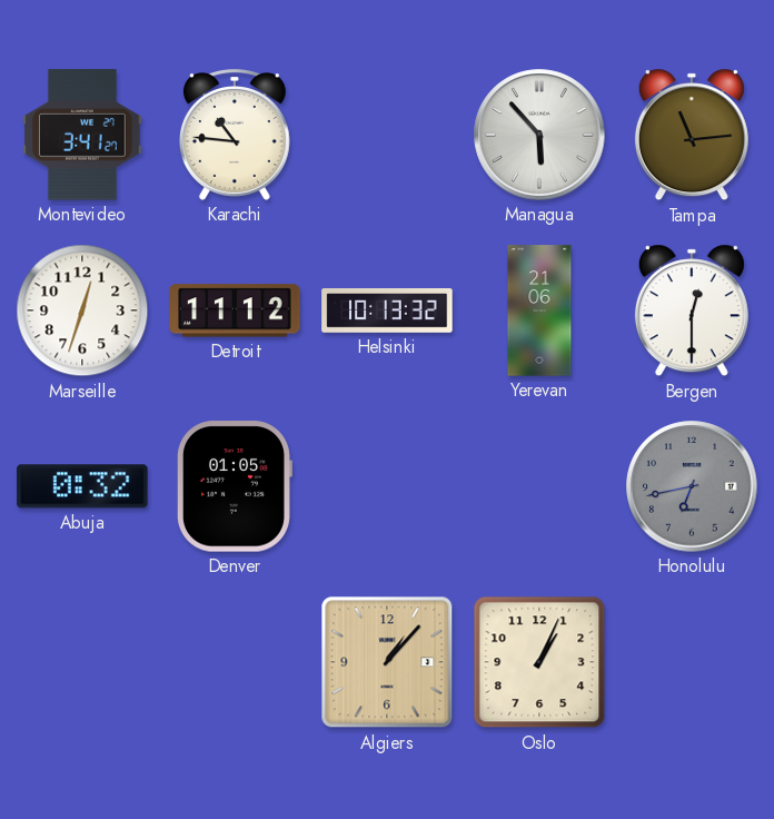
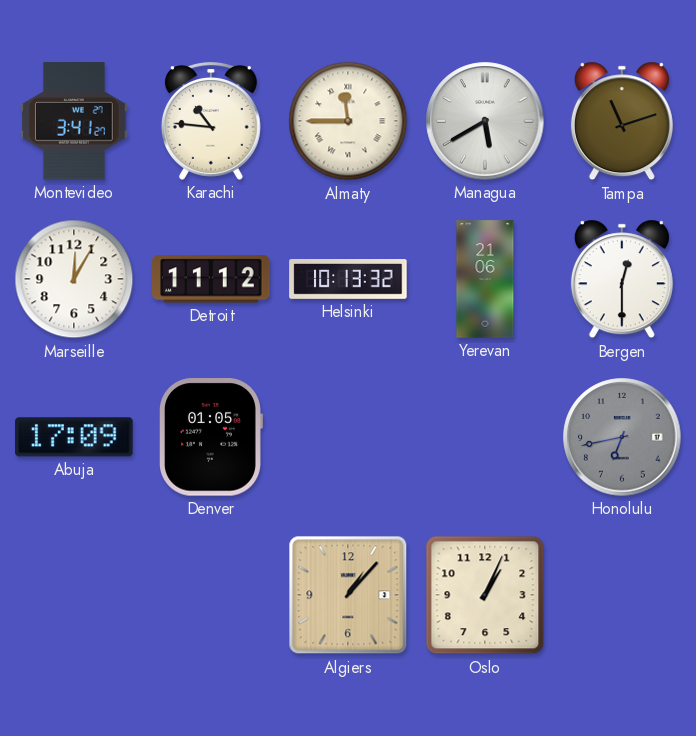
Almaty: none -> 11:45 (348, 121)
Managua: 5:53 -> 5:40 (485, 121)
Tampa: 11:14 -> 11:12 (622, 121)
Marseille: 12:33 -> 12:05 (74, 279)
Abuja: 0:32 -> 17:09 (74, 437)
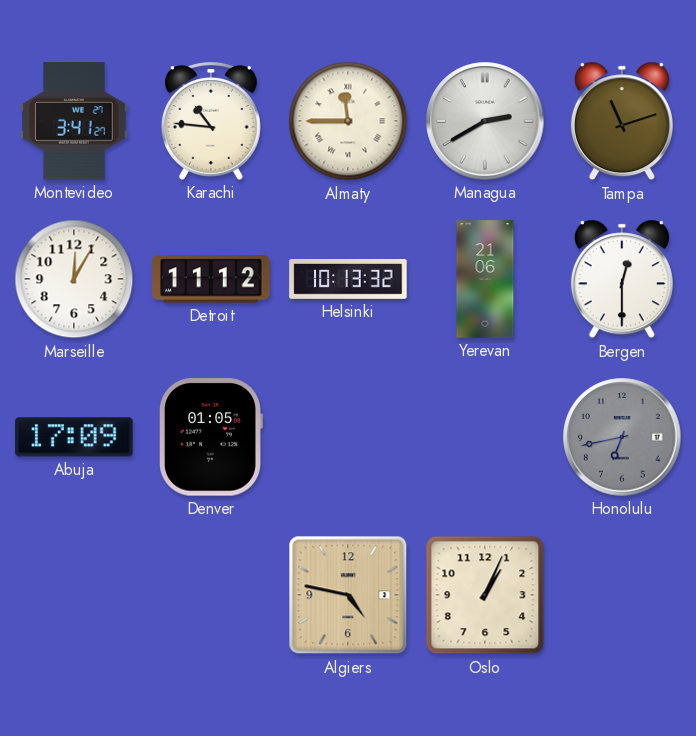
Managua: 5:40 -> 2:40 (485, 121)
Algiers: 1:07 -> 4:47 (348, 595)
